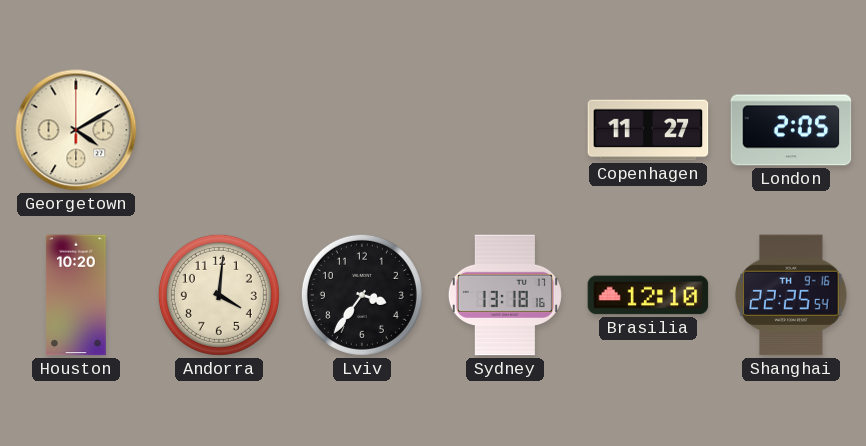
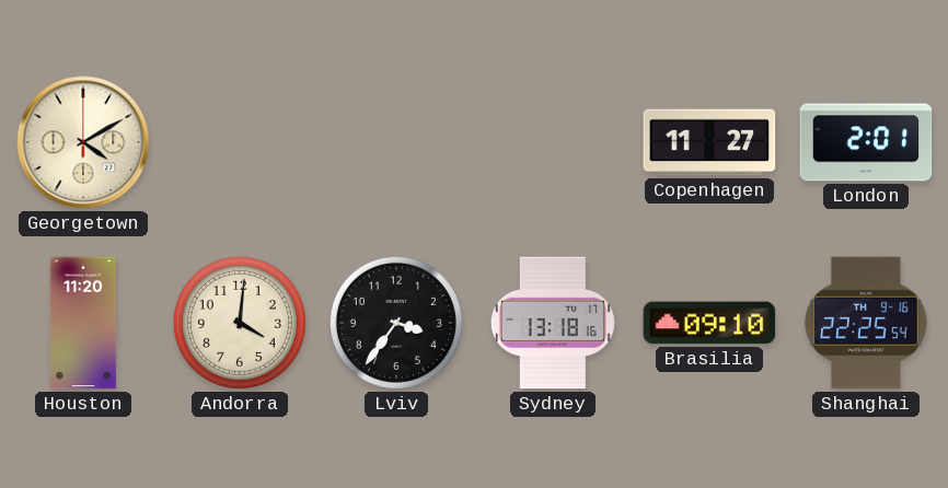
London: 2:05 -> 2:01 (866, 142)
Houston: 10:20 -> 11:20 (83, 323)
Brasilia: 12:10 -> 09:10 (709, 323)
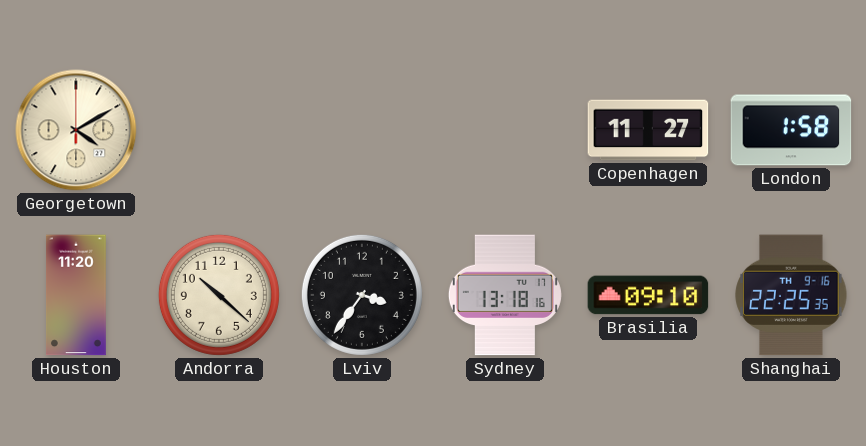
London: 2:01 -> 1:58 (791, 130)
Andorra: 4:01 -> 10:22 (219, 295)
Shanghai: 22:25:54 -> 22:25:35 (791, 295)
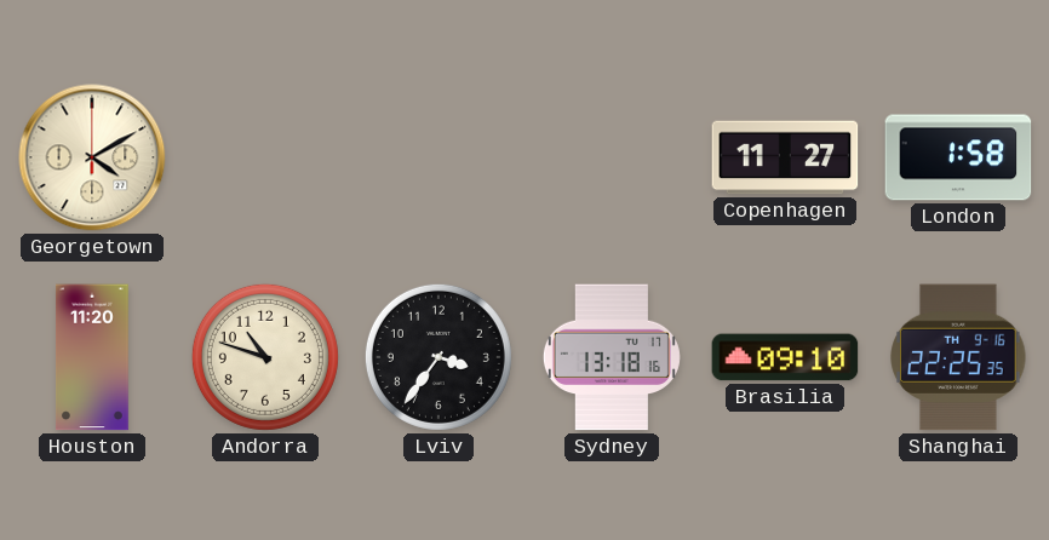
Andorra: 10:22 -> 10:48 (265, 357)
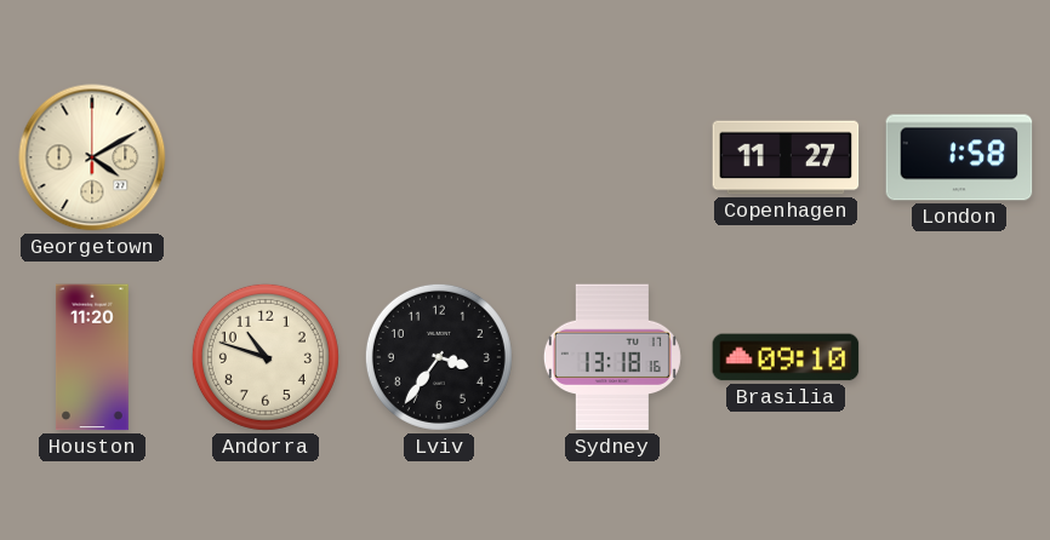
Shanghai: 22:25 -> none (958, 357)
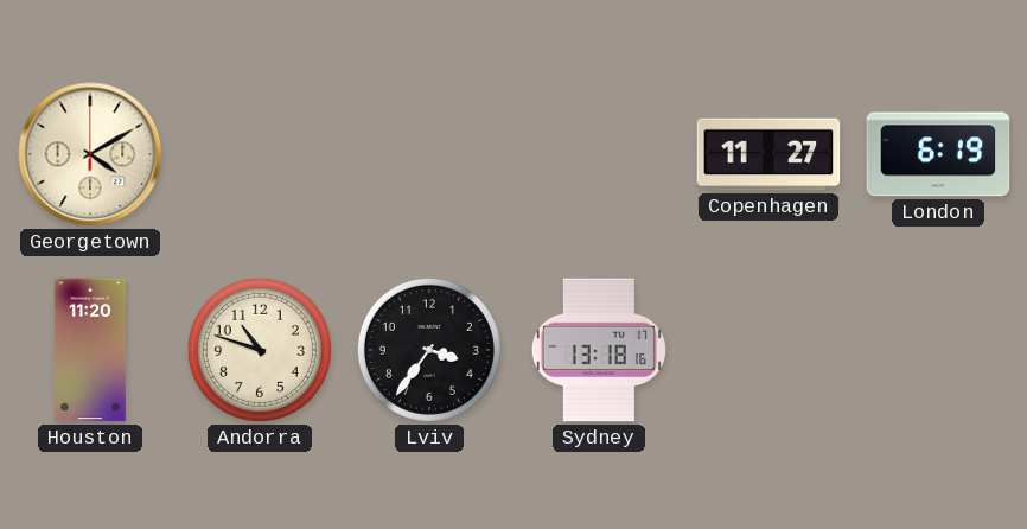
London: 1:58 -> 6:19 (938, 154)
Brasilia: 09:10 -> none (786, 357)
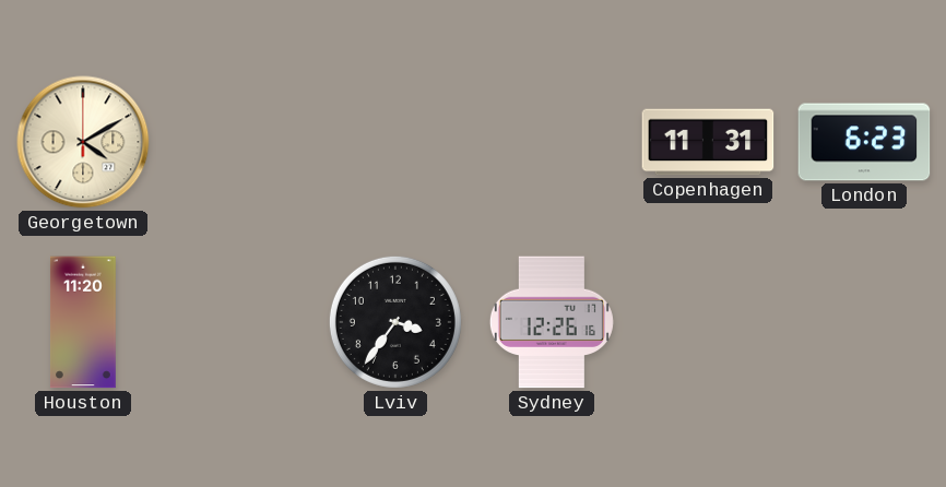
Copenhagen: 11:27 -> 11:31 (708, 142)
London: 6:19 -> 6:23 (864, 142)
Andorra: 10:48 -> none (260, 350)
Sydney: 13:18 -> 12:26 (552, 322)
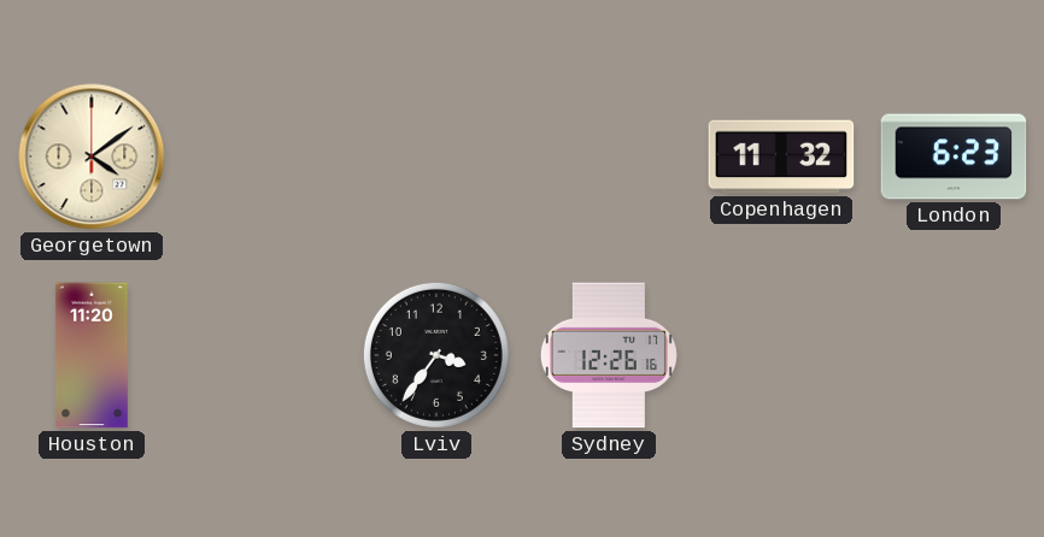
Georgetown: 4:10 -> 4:09 (92, 157)
Copenhagen: 11:31 -> 11:32 (781, 157)
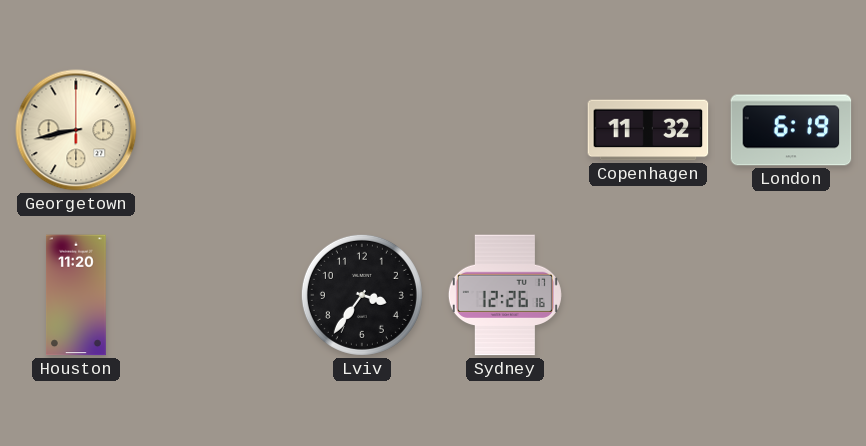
Georgetown: 4:09 -> 8:43 (76, 130)
London: 6:23 -> 6:19 (791, 130)
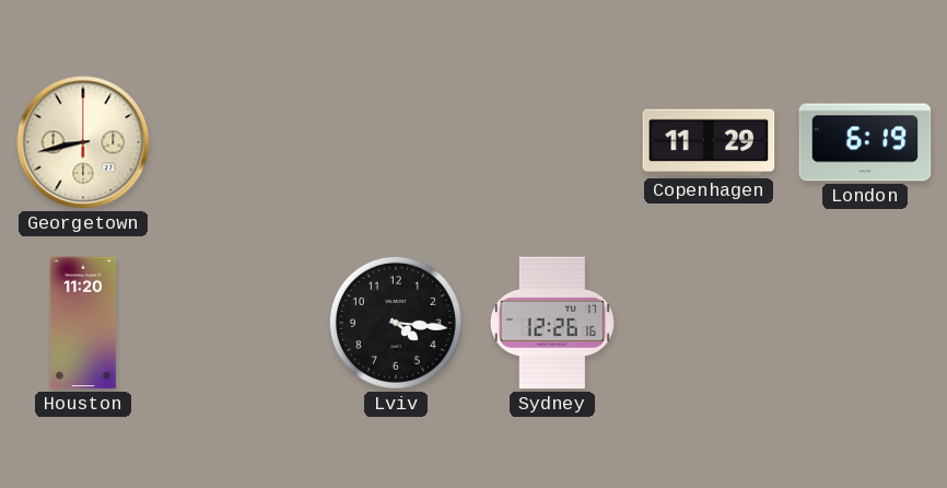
Copenhagen: 11:32 -> 11:29 (709, 142)
Lviv: 3:36 -> 4:16 (396, 323)
